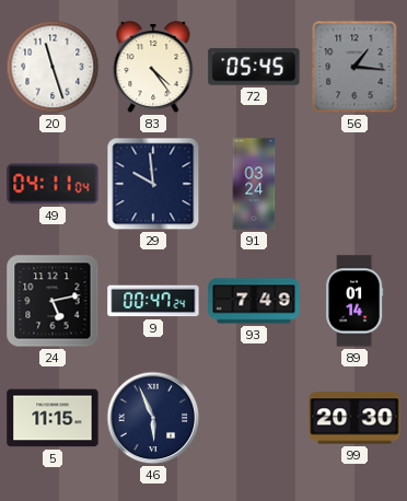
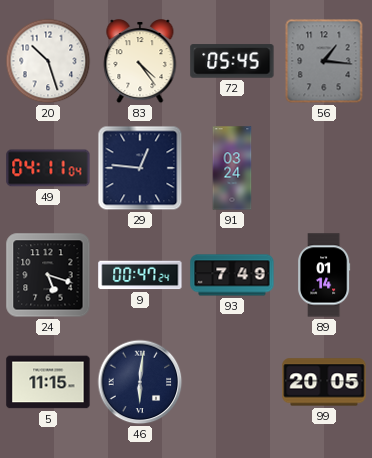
20: 11:27 -> 10:27 (48, 61)
29: 9:59 -> 12:46 (140, 168)
24: 5:13 -> 5:18 (48, 275)
46: 5:56 -> 6:01 (140, 382)
99: 20:30 -> 20:05 (324, 382)
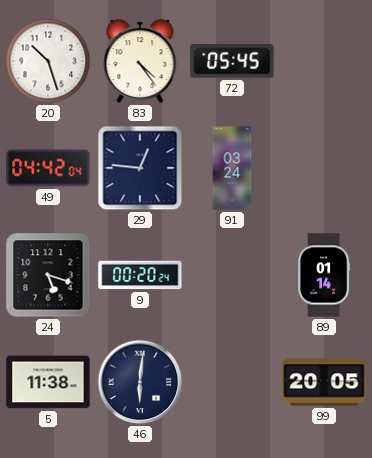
56: 1:16 -> none (324, 61)
49: 04:11 -> 04:42 (48, 168)
9: 00:47 -> 00:20 (140, 275)
93: 7:49 -> none (232, 275)
5: 11:15 -> 11:38 (48, 382)
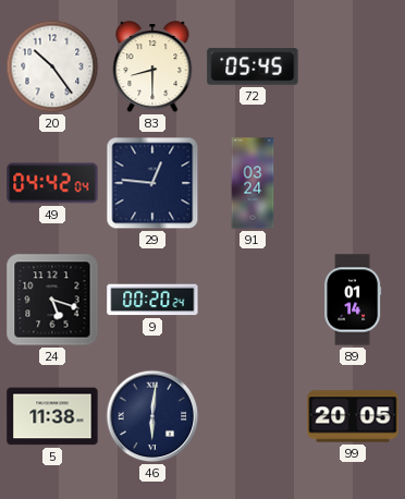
20: 10:27 -> 10:24 (52, 66)
83: 4:24 -> 8:30 (152, 68)
